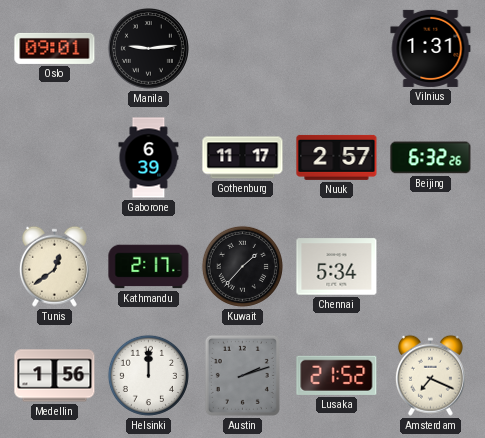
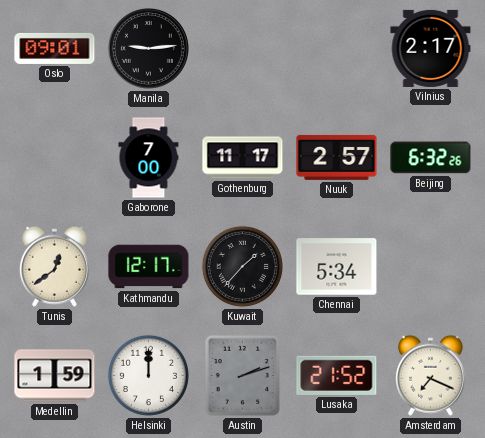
Vilnius: 1:31 -> 2:17 (431, 48)
Gaborone: 6:39 -> 7:00 (149, 158)
Kathmandu: 2:17 -> 12:17 (149, 267)
Medellin: 1:56 -> 1:59 (55, 376)
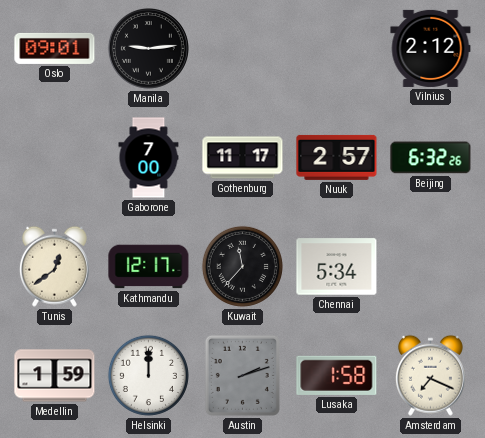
Vilnius: 2:17 -> 2:12 (431, 48)
Kuwait: 1:37 -> 11:37 (242, 266)
Lusaka: 21:52 -> 1:58 (337, 375)
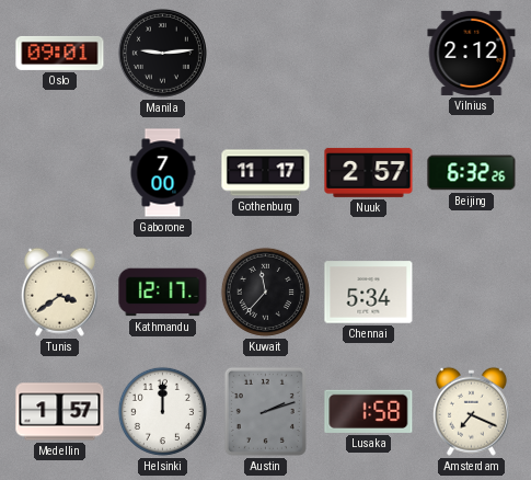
Tunis: 12:39 -> 3:39 (59, 292)
Medellin: 1:59 -> 1:57 (60, 412)
